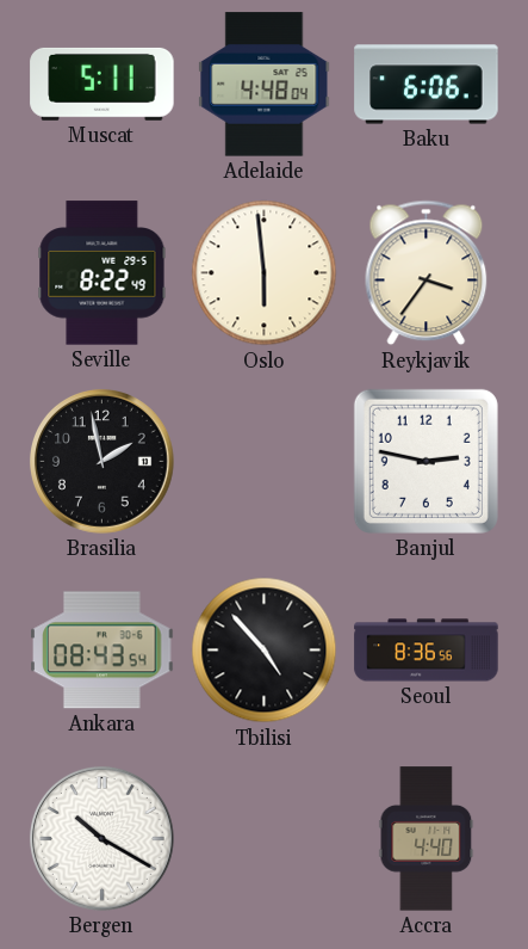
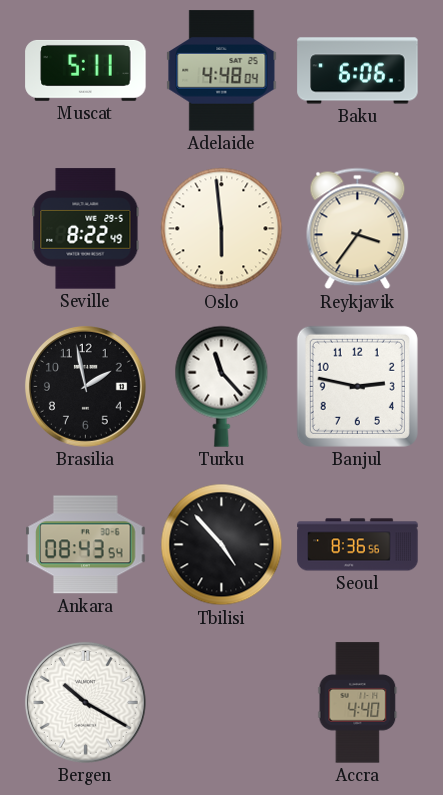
Turku: none -> 11:23 (222, 386)
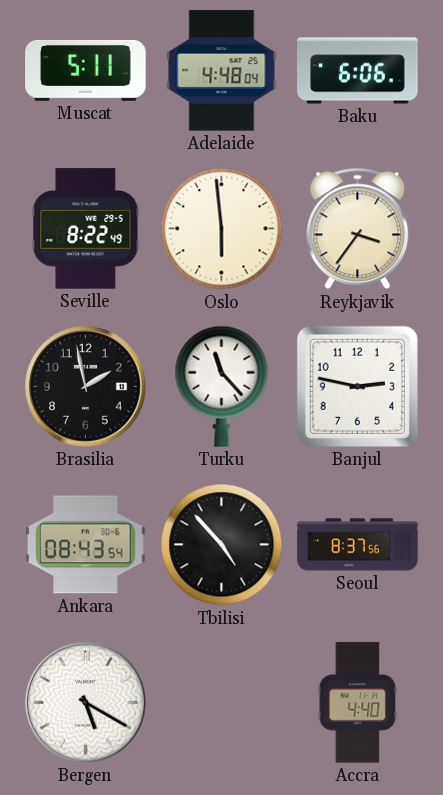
Seoul: 8:36 -> 8:37 (358, 545)
Bergen: 10:20 -> 5:20 (85, 702)
